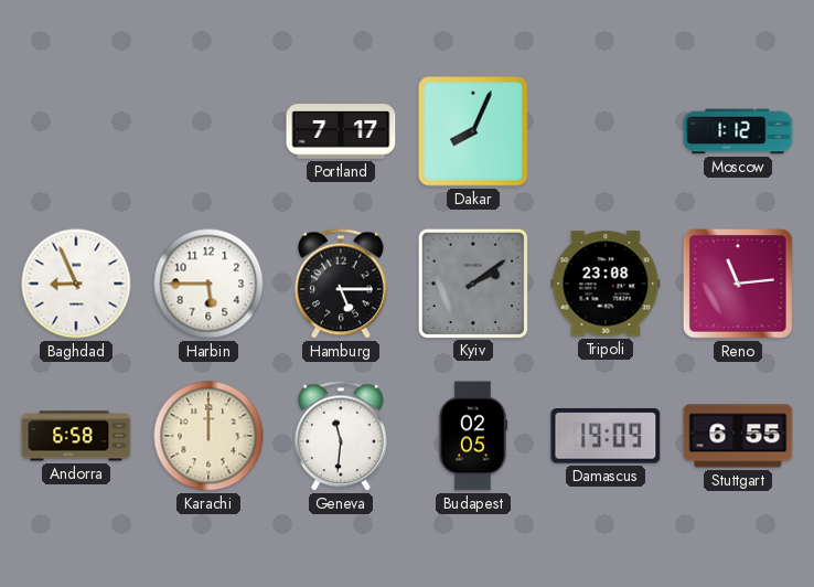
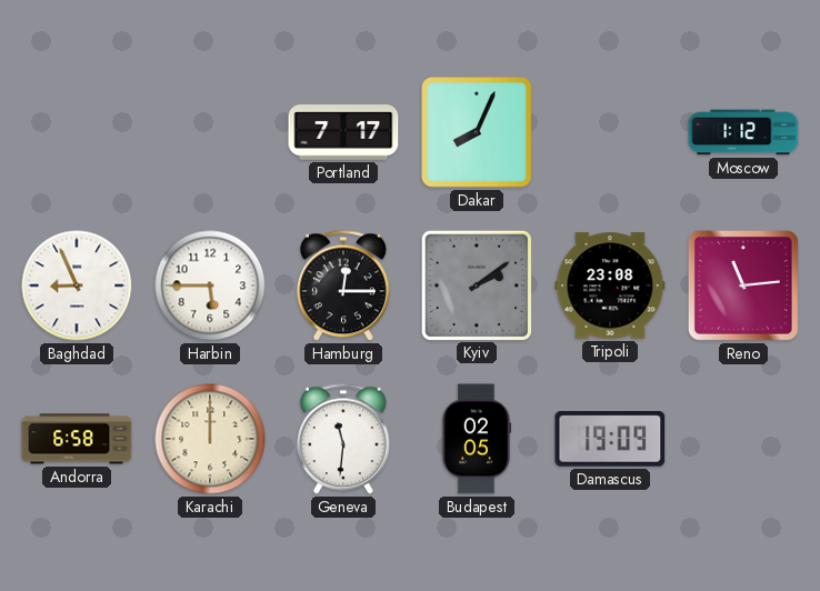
Hamburg: 5:15 -> 12:15 (343, 286)
Stuttgart: 6:55 -> none (738, 436)
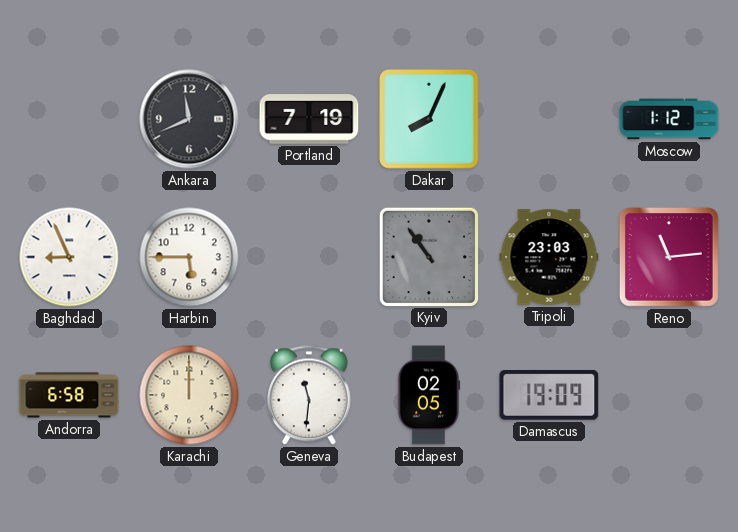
Ankara: none -> 11:41 (189, 119)
Portland: 7:17 -> 7:19 (309, 119)
Hamburg: 12:15 -> none (343, 286)
Kyiv: 2:09 -> 10:54 (428, 256)
Tripoli: 23:08 -> 23:03 (549, 257)
